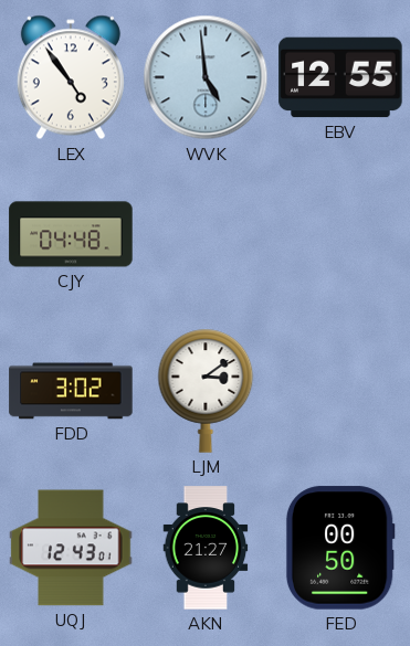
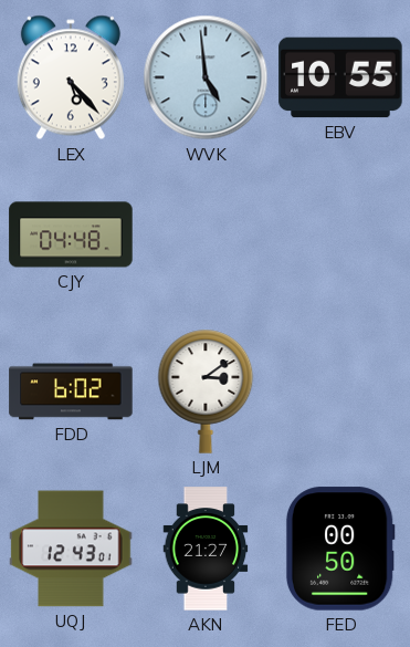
LEX: 4:54 -> 5:23 (71, 77)
EBV: 12:55 -> 10:55 (340, 77)
FDD: 3:02 -> 6:02 (71, 392)
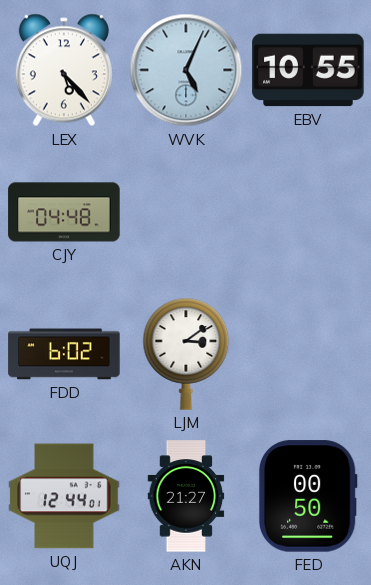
WVK: 4:59 -> 5:04 (186, 70)
UQJ: 12:43 -> 12:44 (64, 496)
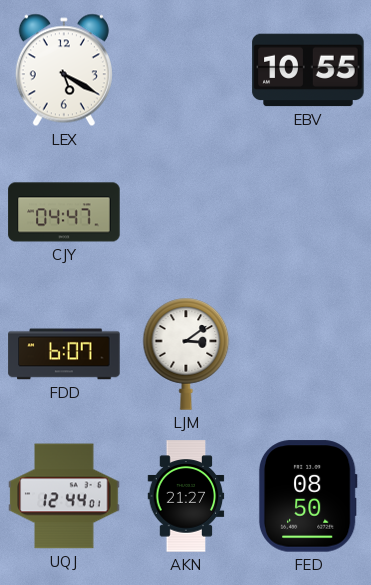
LEX: 5:23 -> 5:20 (64, 70)
WVK: 5:04 -> none (186, 70)
CJY: 04:48 -> 04:47 (64, 212)
FDD: 6:02 -> 6:07 (64, 354)
FED: 00:50 -> 08:50 (308, 496)
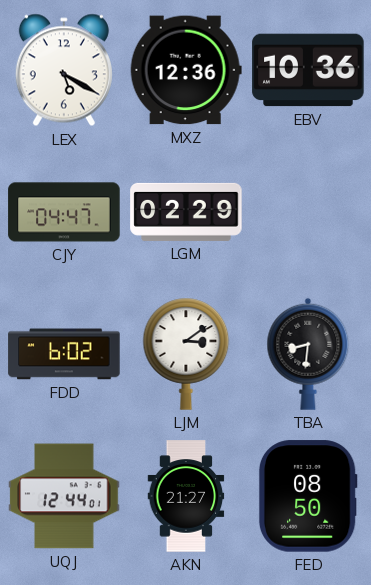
MXZ: none -> 12:36 (186, 70)
EBV: 10:55 -> 10:36 (308, 70)
LGM: none -> 02:29 (186, 212)
FDD: 6:07 -> 6:02 (64, 354)
TBA: none -> 8:31 (308, 354)
